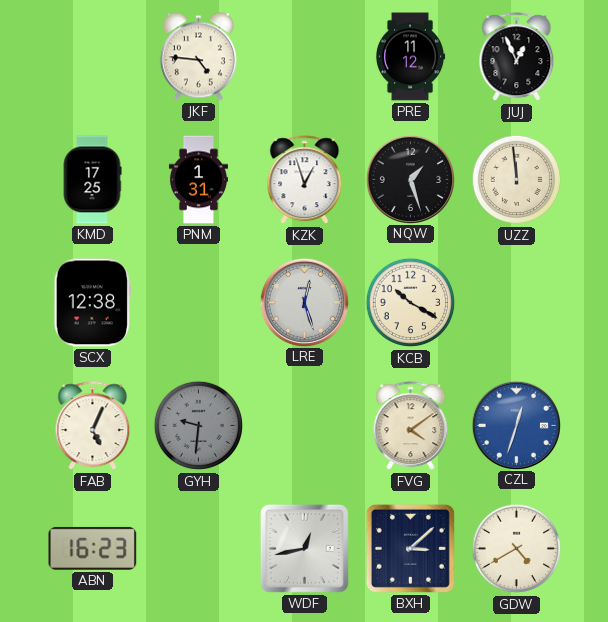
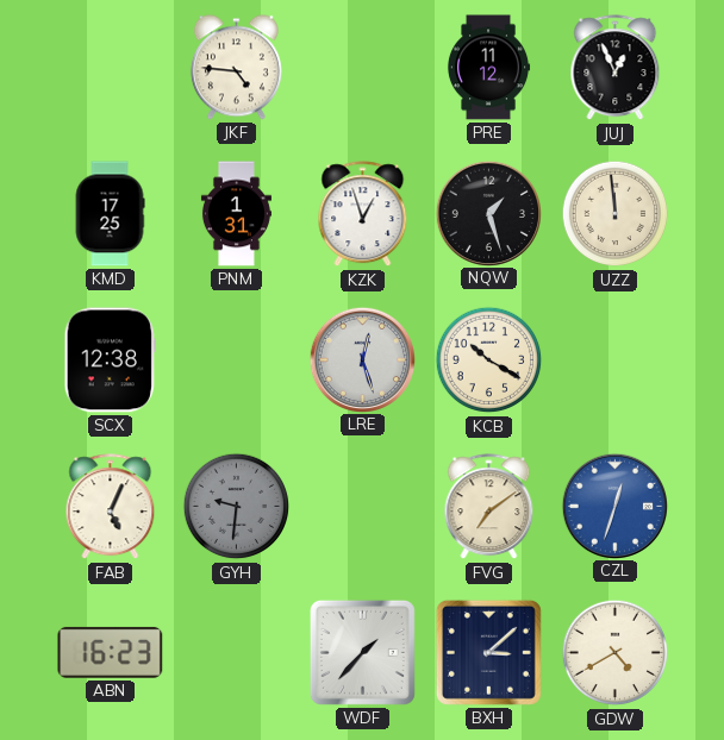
FVG: 4:09 -> 7:09 (489, 507)
WDF: 12:43 -> 1:37 (362, 652)
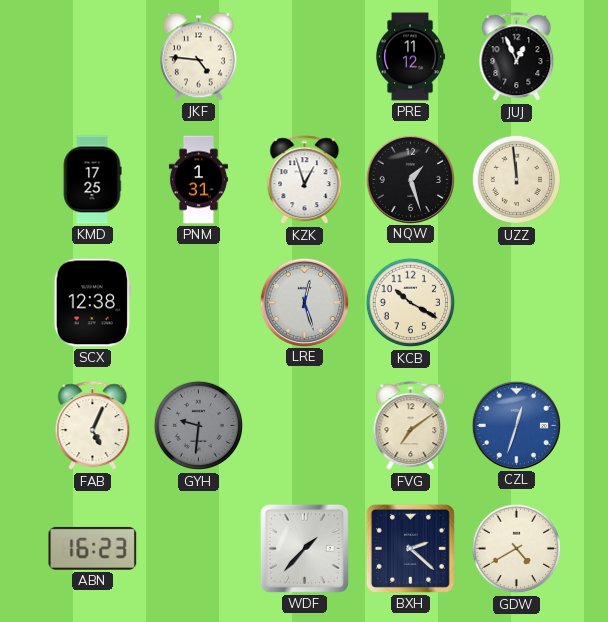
BXH: 3:08 -> 2:22 (410, 548)
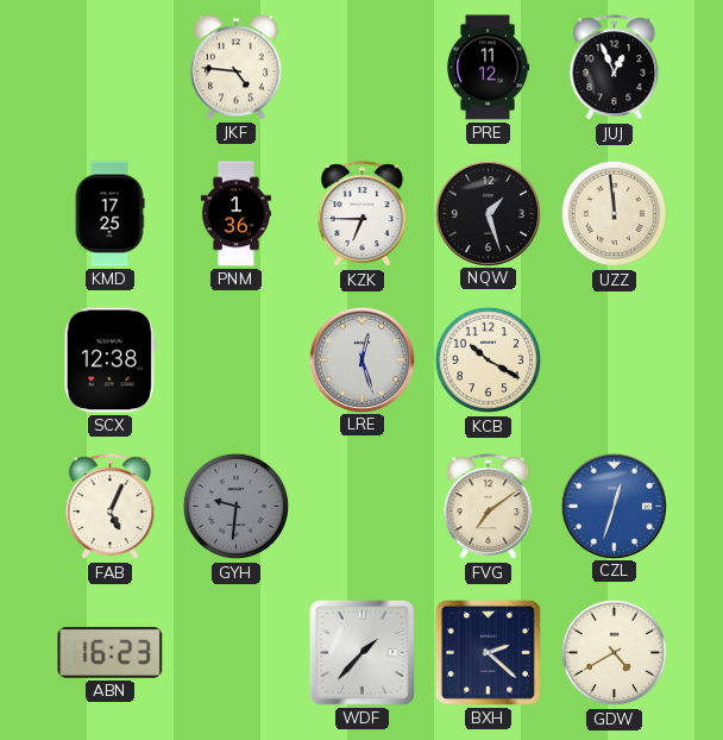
PNM: 1:31 -> 1:36 (235, 214)
KZK: 12:57 -> 6:45 (363, 214)
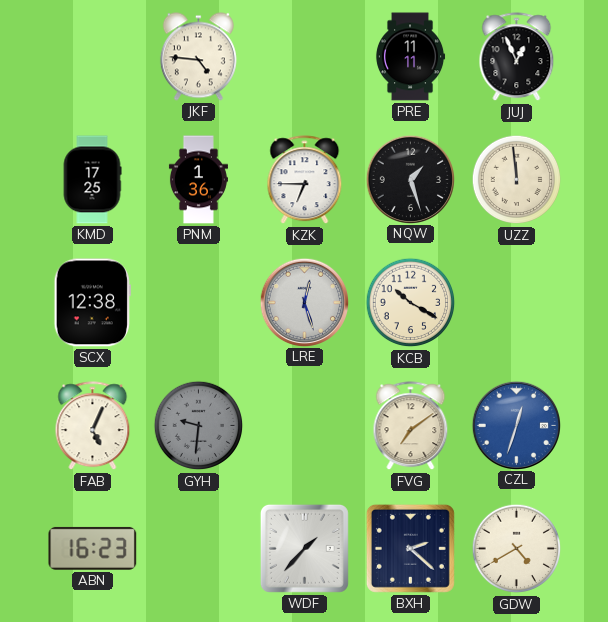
PRE: 11:12 -> 11:11 (410, 57)
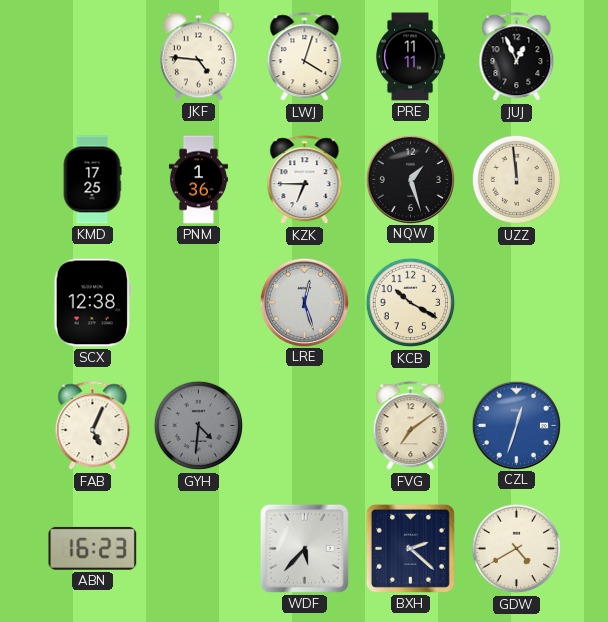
LWJ: none -> 4:03 (305, 57)
GYH: 9:31 -> 4:31 (199, 426)
WDF: 1:37 -> 5:37 (304, 548)
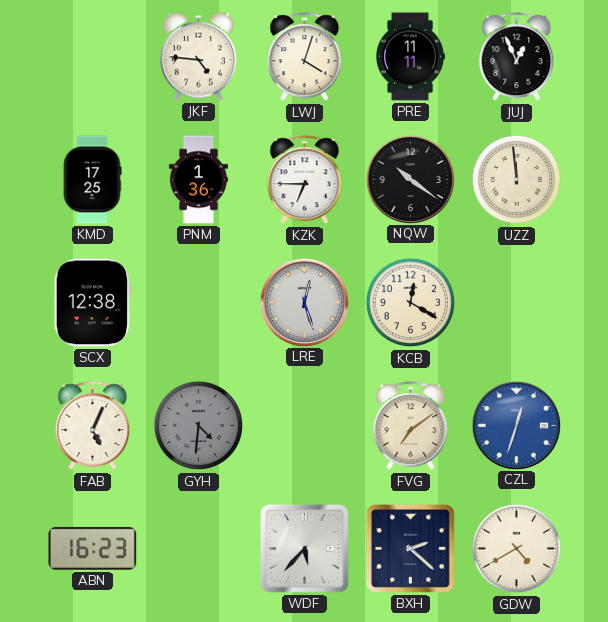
NQW: 1:27 -> 10:21 (410, 179)
KCB: 10:20 -> 12:20 (411, 303)
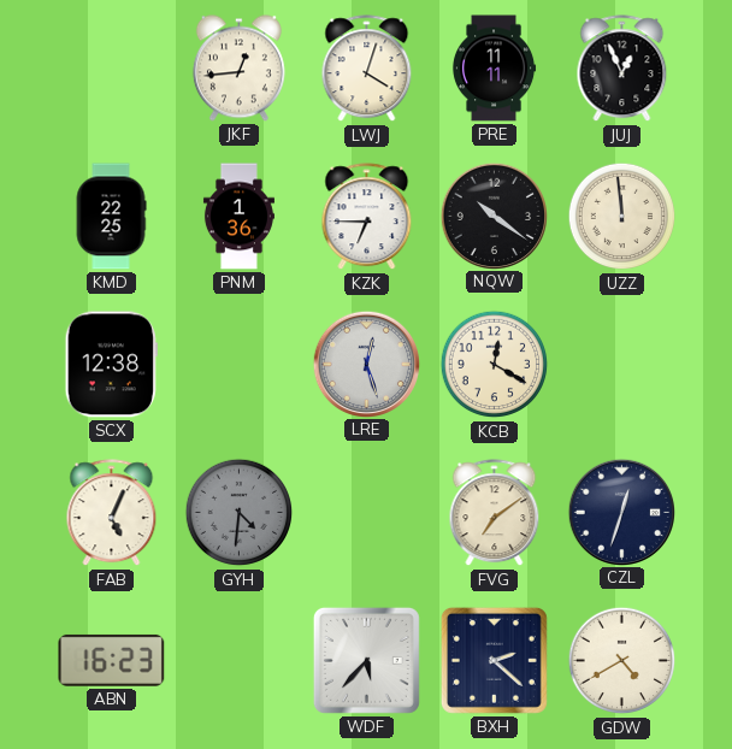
JKF: 4:46 -> 12:44 (238, 69)
KMD: 17:25 -> 22:25 (111, 217)
CZL dial: blue -> navy (621, 512)
